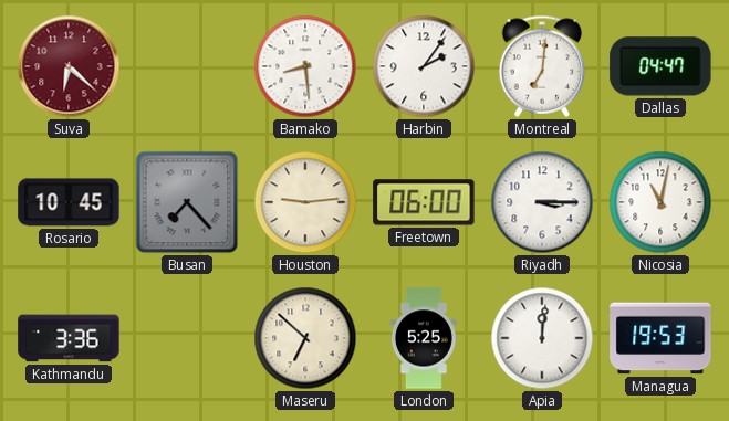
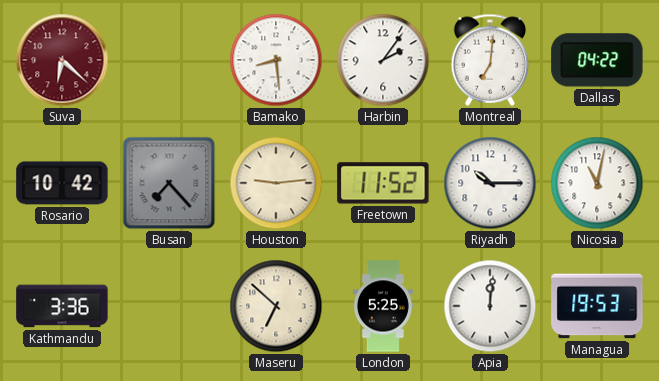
Dallas: 04:47 -> 04:22 (597, 60)
Rosario: 10:45 -> 10:42 (62, 183)
Freetown: 06:00 -> 11:52 (383, 183)
Riyadh: 3:15 -> 10:15 (490, 183)
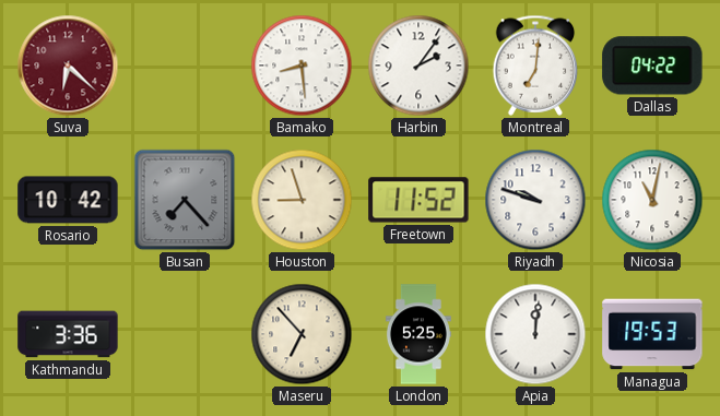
Houston: 9:14 -> 8:57 (302, 200)
Riyadh: 10:15 -> 9:48 (535, 200)
Maseru: 6:52 -> 6:53 (302, 334)
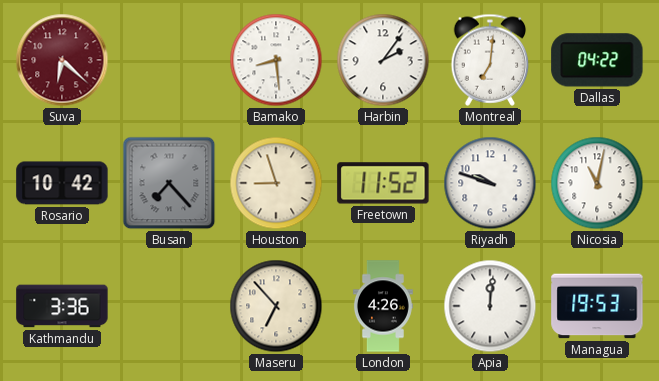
London: 5:25 -> 4:26 (383, 306)
